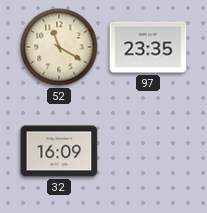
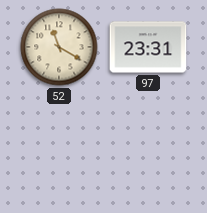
97: 23:35 -> 23:31 (148, 47)
32: 16:09 -> none (59, 151)
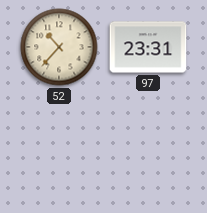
52: 11:20 -> 10:37 (59, 47)
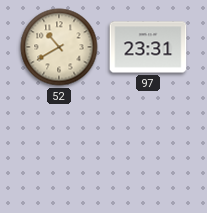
52: 10:37 -> 10:40 (59, 47)
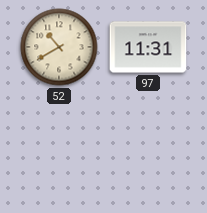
97: 23:31 -> 11:31 (148, 47)
